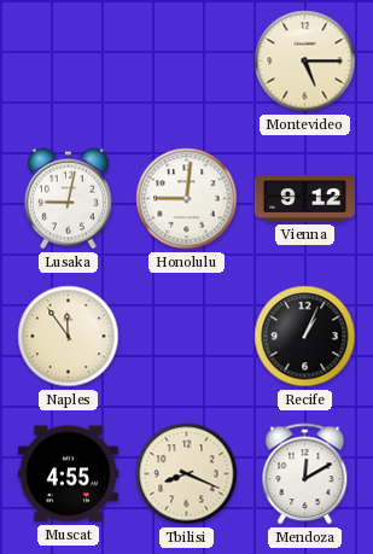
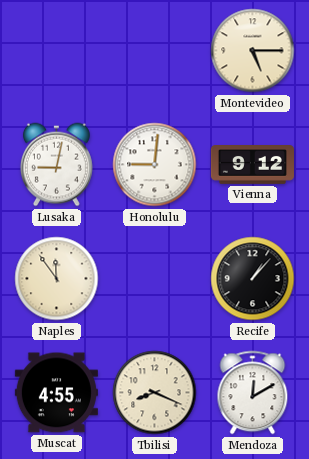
Recife: 1:04 -> 1:07 (253, 279)
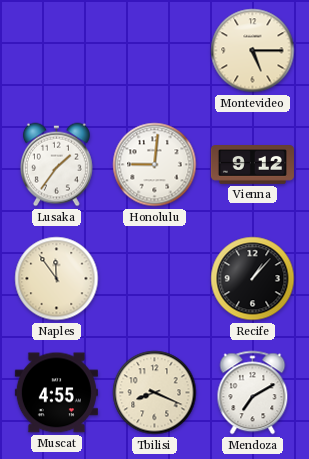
Lusaka: 9:02 -> 1:36 (56, 165)
Mendoza: 12:10 -> 7:10 (253, 393)
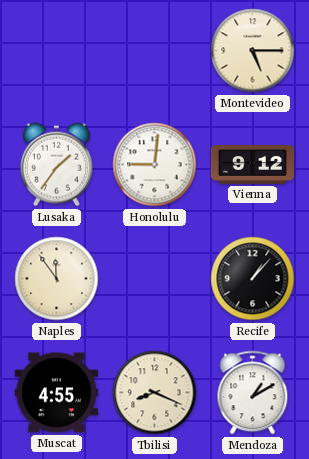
Mendoza: 7:10 -> 1:10 (253, 393)
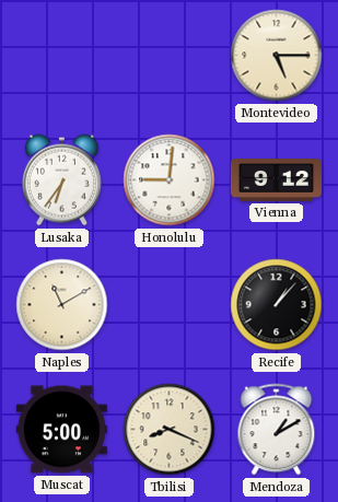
Lusaka: 1:36 -> 6:36 (61, 180)
Naples: 11:54 -> 11:10 (62, 305)
Muscat: 4:55 -> 5:00 (61, 430)
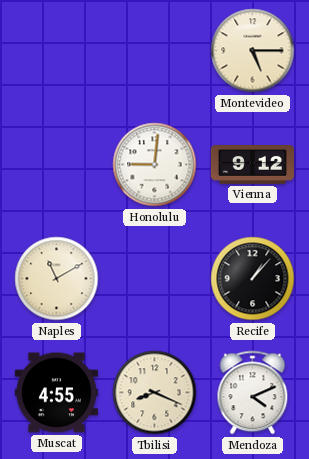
Lusaka: 6:36 -> none (61, 180)
Muscat: 5:00 -> 4:55 (56, 393)
Mendoza: 1:10 -> 4:11 (253, 393)
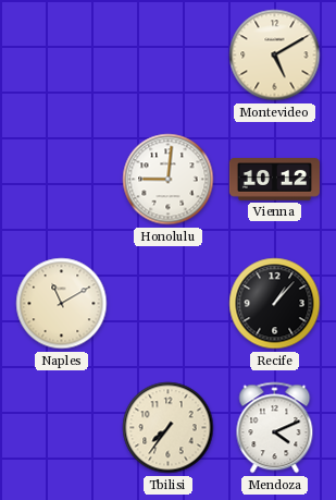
Montevideo: 5:15 -> 5:10 (275, 56)
Vienna: 9:12 -> 10:12 (274, 180)
Muscat: 4:55 -> none (56, 393)
Tbilisi: 8:19 -> 7:36 (169, 428)
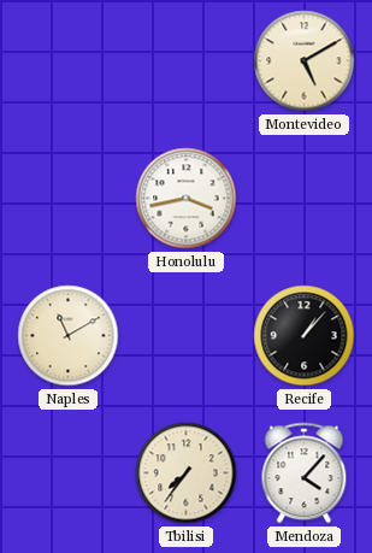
Honolulu: 9:01 -> 3:43 (187, 199)
Vienna: 10:12 -> none (274, 180)
Mendoza: 4:11 -> 4:07 (305, 473)
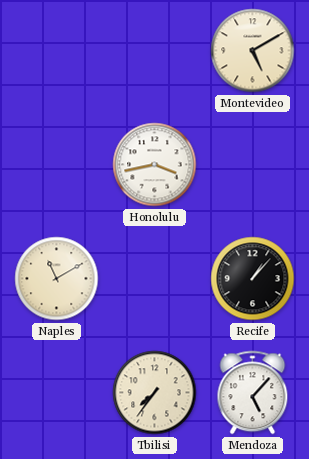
Mendoza: 4:07 -> 5:07 (253, 393)
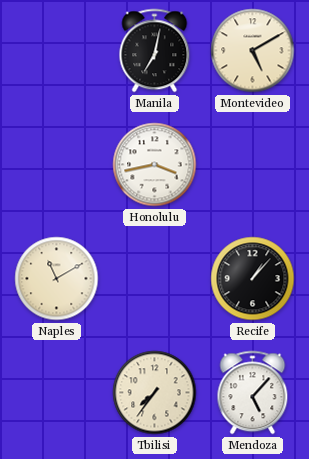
Manila: none -> 7:02 (155, 51)
